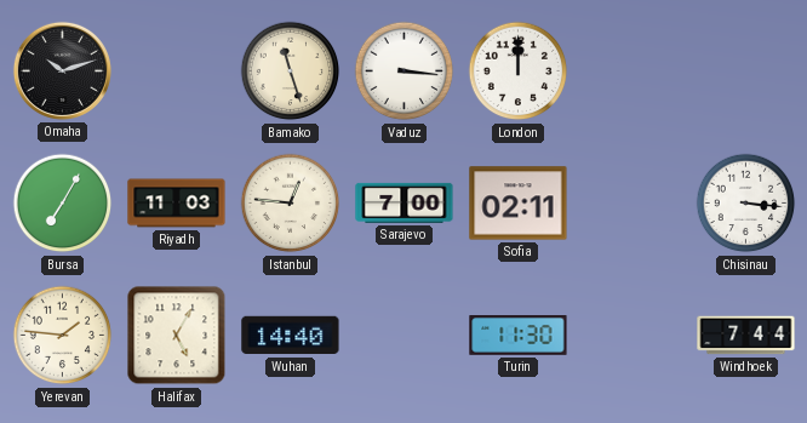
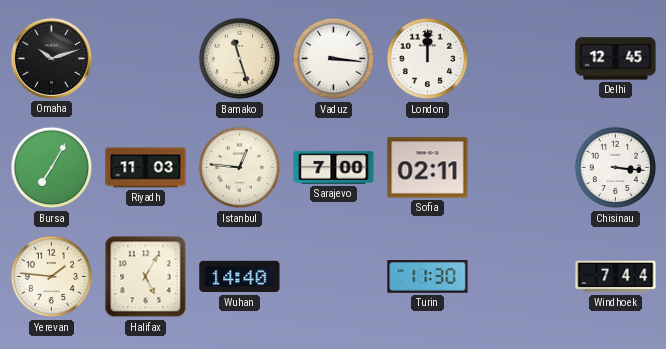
Delhi: none -> 12:45 (616, 59)
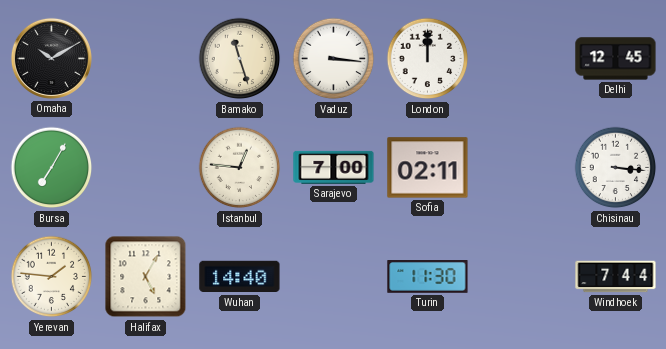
Omaha: 10:12 -> 10:10 (51, 58)
Riyadh: 11:03 -> none (146, 168)
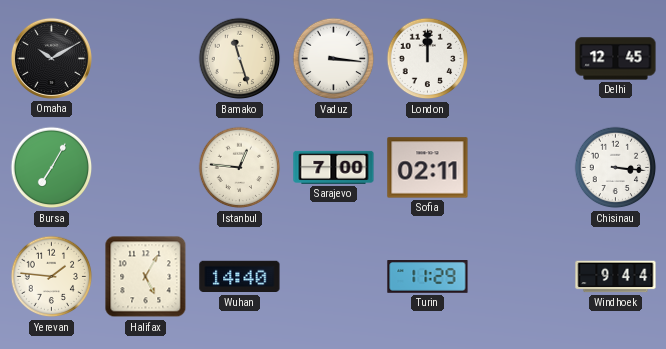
Turin: 11:30 -> 11:29 (428, 277)
Windhoek: 7:44 -> 9:44 (616, 277)
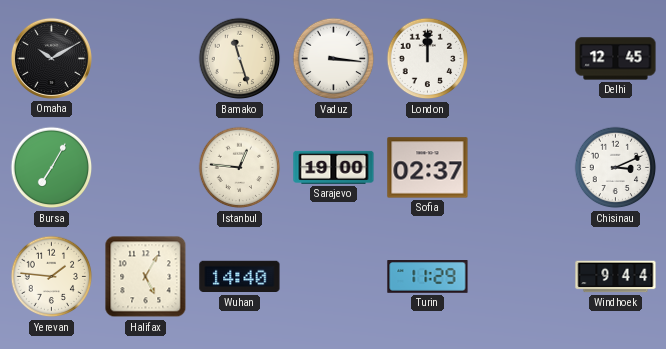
Sarajevo: 7:00 -> 19:00 (334, 167)
Sofia: 02:11 -> 02:37 (428, 168)
Chisinau: 3:16 -> 3:11 (616, 168)
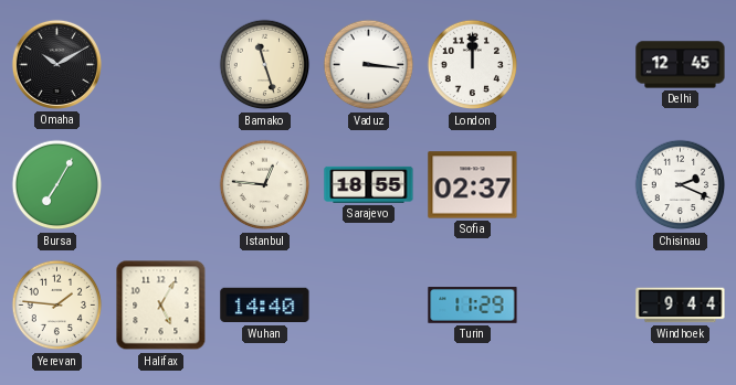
Sarajevo: 19:00 -> 18:55 (369, 184)
Chisinau: 3:11 -> 2:19 (681, 185)
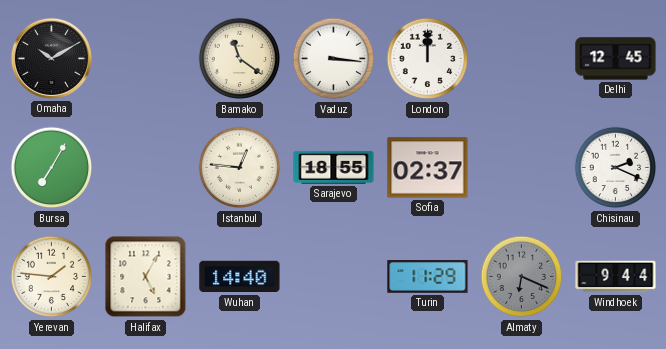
Bamako: 11:27 -> 11:21 (240, 59)
Almaty: none -> 6:19 (522, 277)
